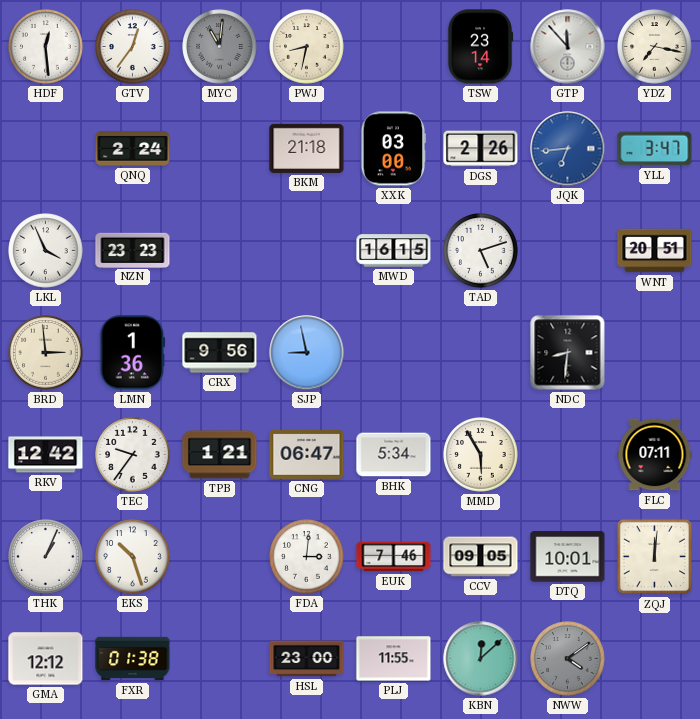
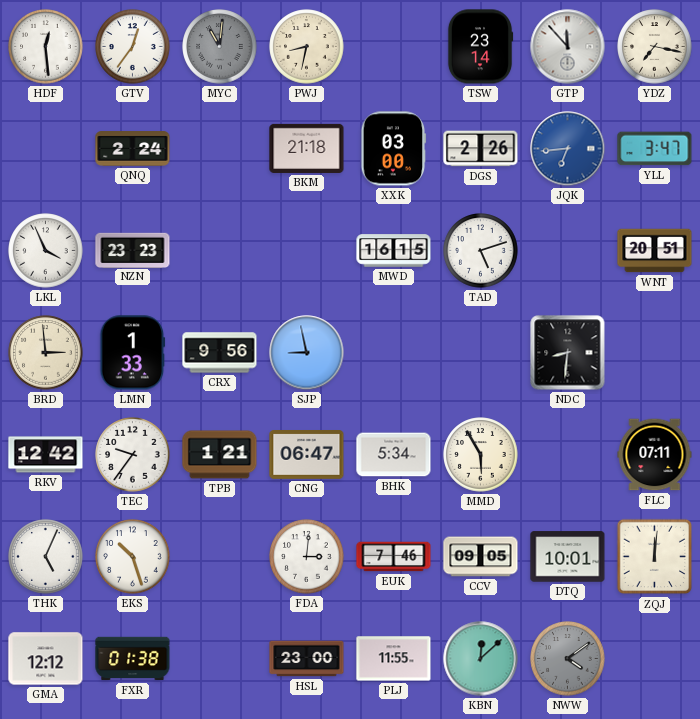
LMN: 1:36 -> 1:33 (133, 353)
THK: 1:04 -> 5:04 (46, 557)
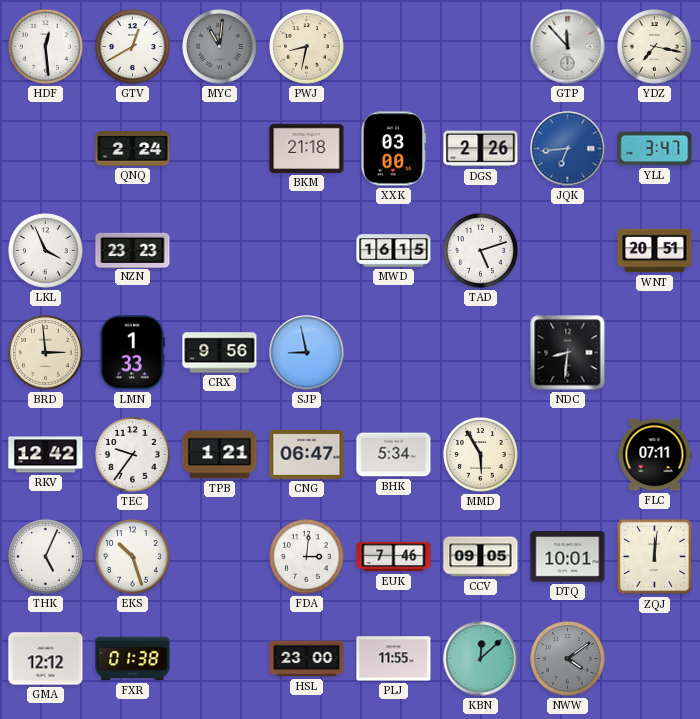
GTV: 12:36 -> 12:40 (133, 47)
TSW: 23:14 -> none (480, 47)
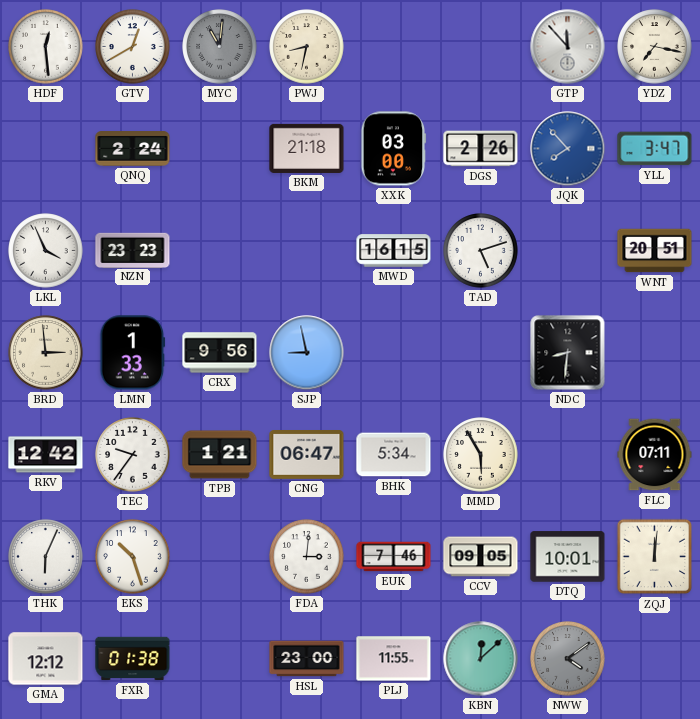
JQK: 6:44 -> 7:53 (568, 149)
THK: 5:04 -> 6:04 (46, 557)
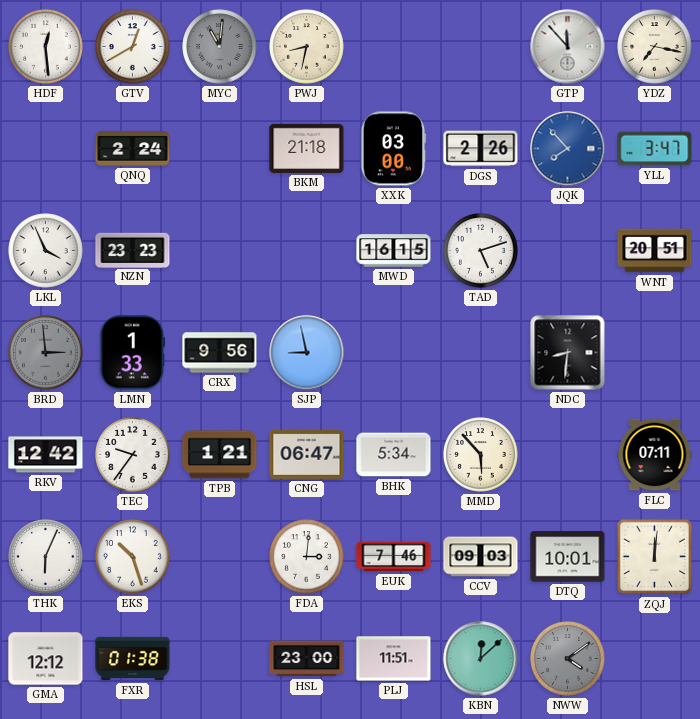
BRD dial: cream -> grey (46, 353)
MMD: 5:55 -> 5:53 (481, 455)
CCV: 09:05 -> 09:03 (481, 557)
PLJ: 11:55 -> 11:51 (394, 659)
